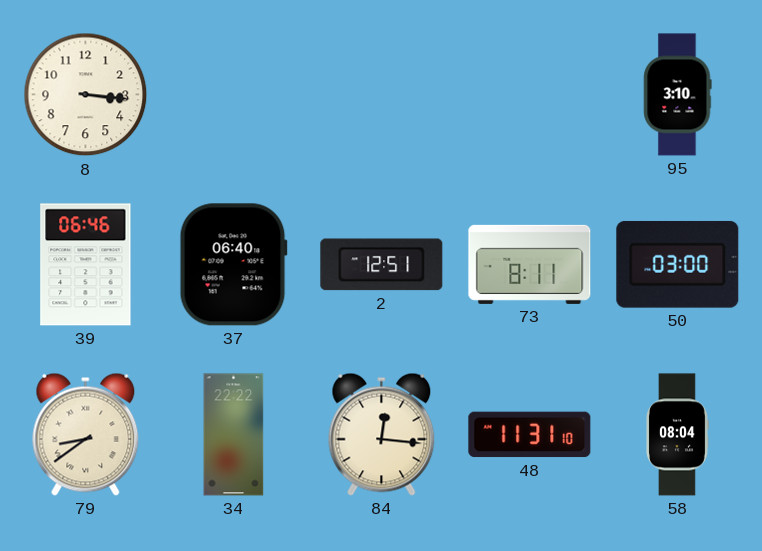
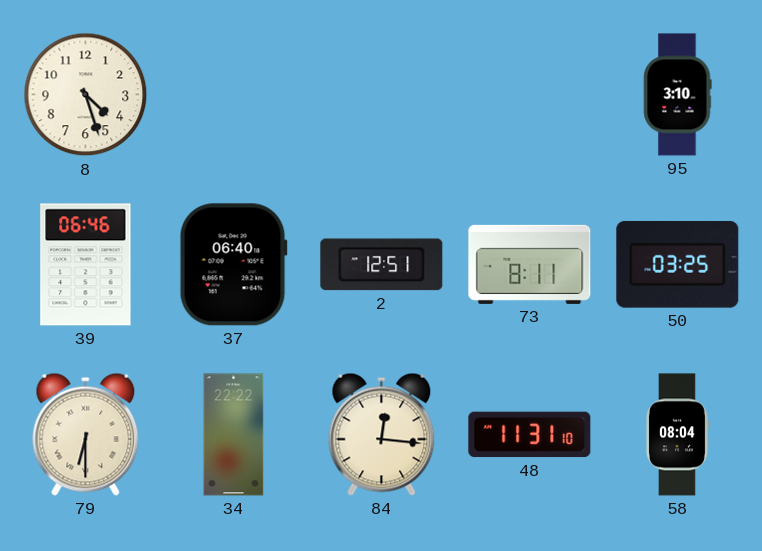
8: 3:16 -> 4:27 (86, 95)
50: 03:00 -> 03:25 (678, 264)
79: 8:39 -> 6:30 (86, 434)
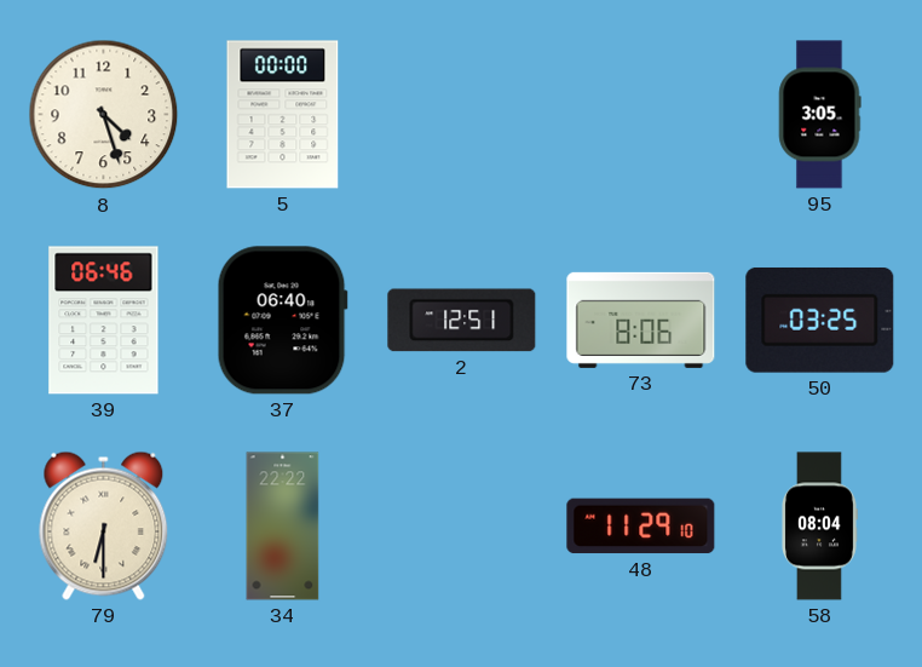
5: none -> 00:00 (283, 115)
95: 3:10 -> 3:05 (820, 115)
73: 8:11 -> 8:06 (641, 320)
84: 12:16 -> none (382, 434)
48: 11:31 -> 11:29 (641, 527)
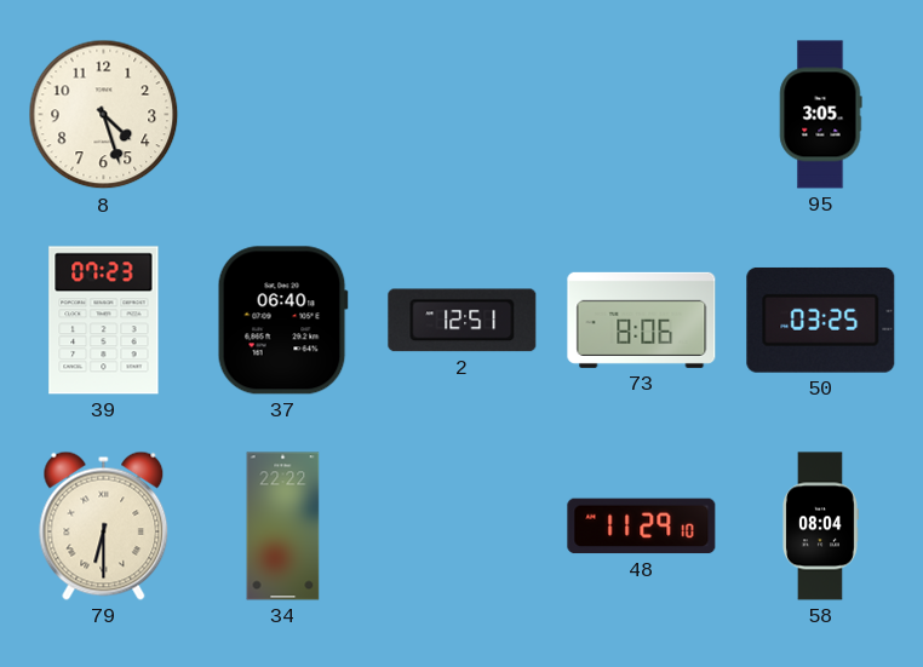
5: 00:00 -> none (283, 115)
39: 06:46 -> 07:23 (104, 321)
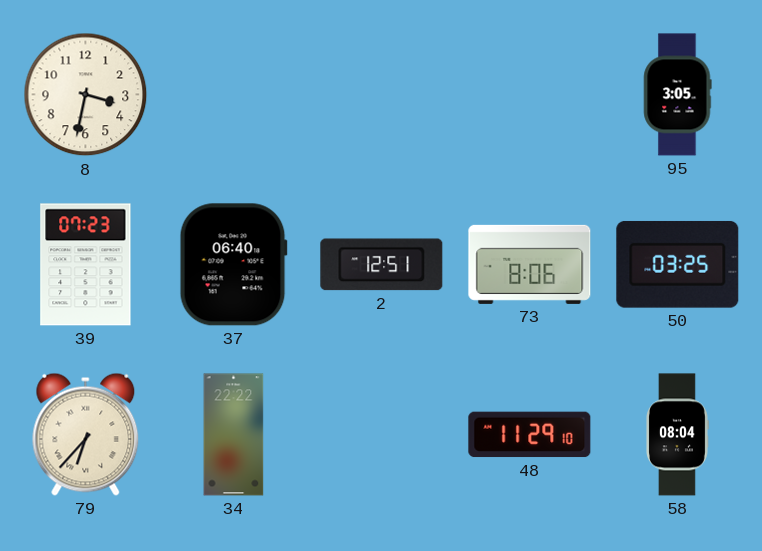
8: 4:27 -> 3:32 (86, 95)
79: 6:30 -> 6:37 (86, 434)
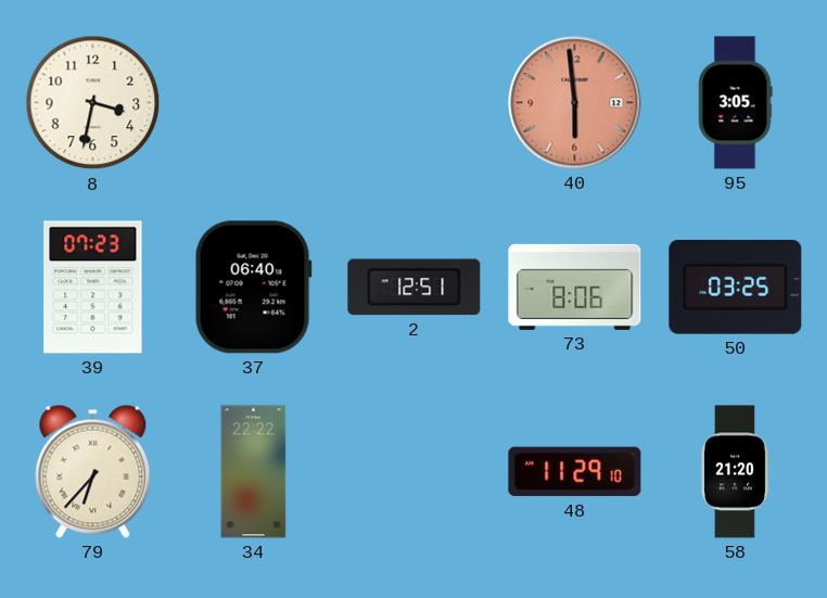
40: none -> 5:59 (575, 103)
58: 08:04 -> 21:20 (736, 472)
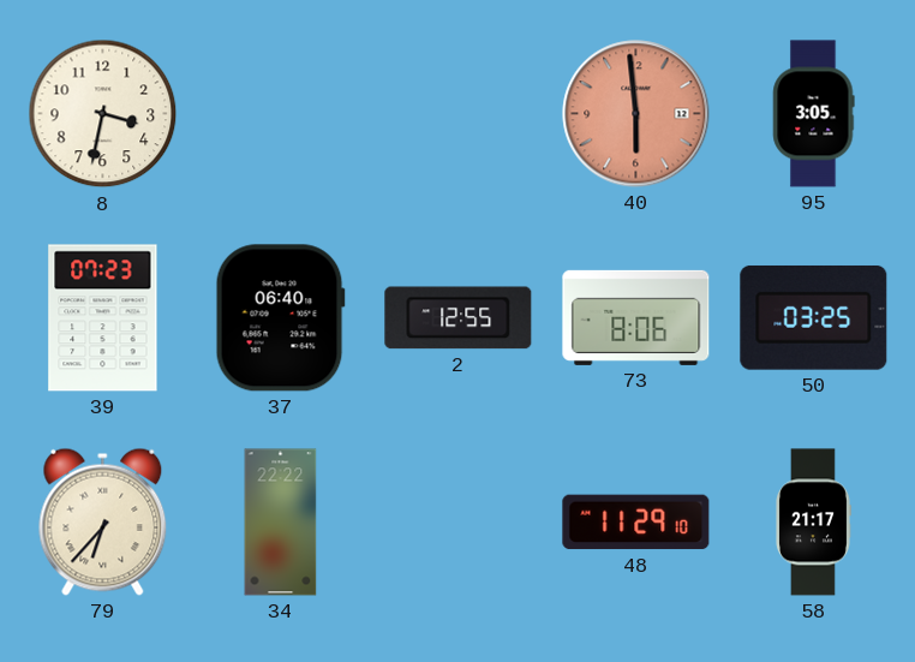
2: 12:51 -> 12:55 (459, 318)
58: 21:20 -> 21:17 (814, 523)
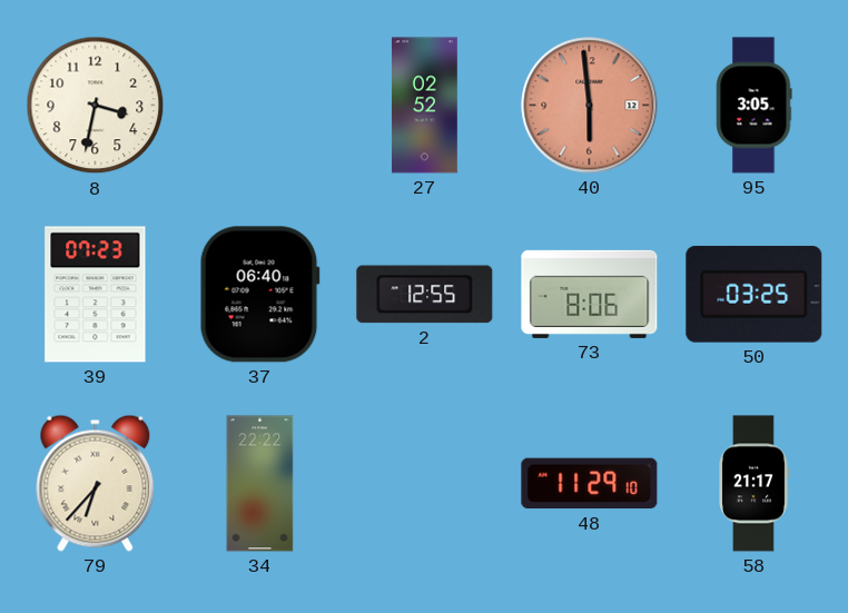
27: none -> 02:52 (425, 106)
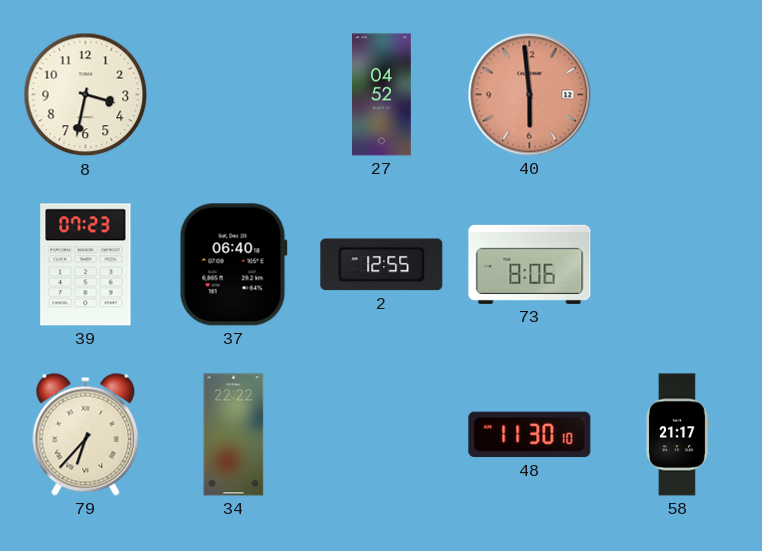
27: 02:52 -> 04:52 (382, 95)
95: 3:05 -> none (755, 106)
50: 03:25 -> none (755, 294)
48: 11:29 -> 11:30 (530, 435)
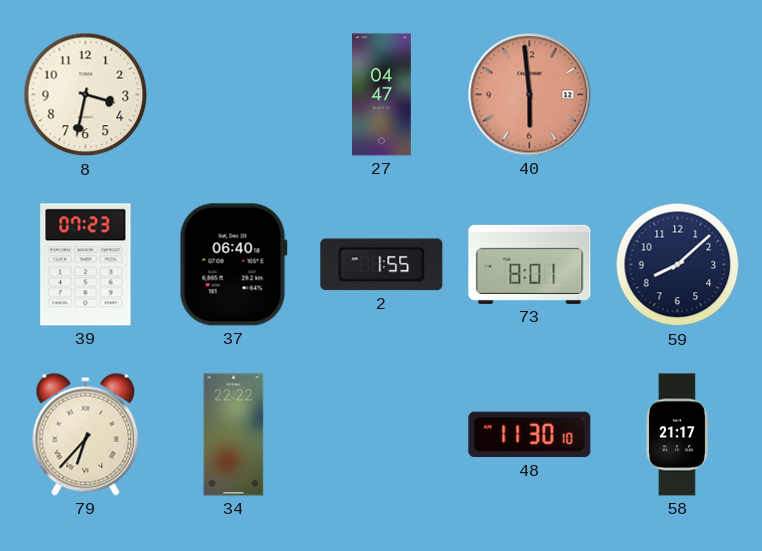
27: 04:52 -> 04:47 (382, 95)
2: 12:55 -> 1:55 (382, 265)
73: 8:06 -> 8:01 (530, 264)
59: none -> 8:08 (678, 265)
